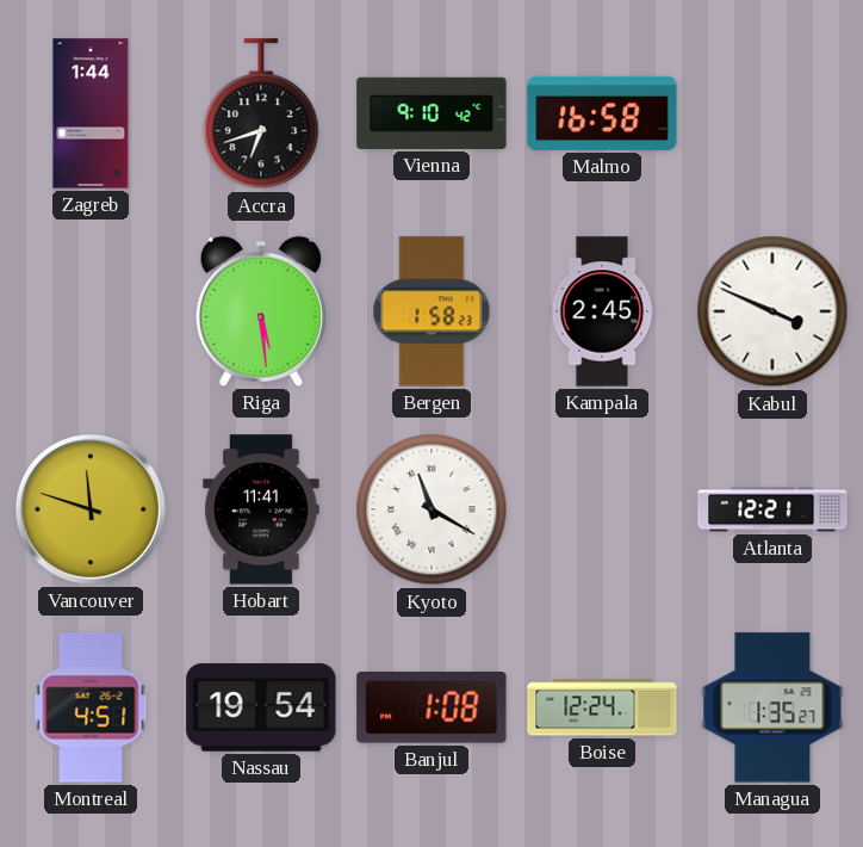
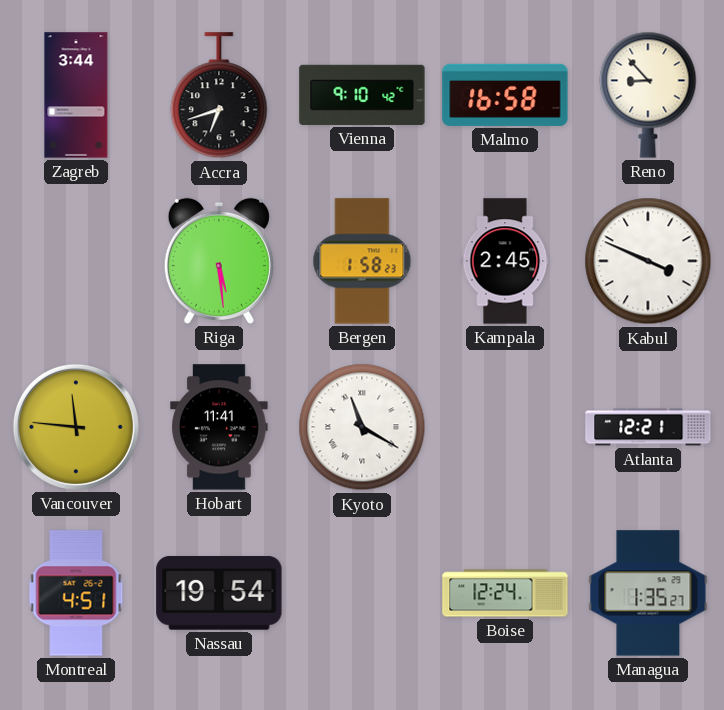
Zagreb: 1:44 -> 3:44 (76, 95)
Reno: none -> 8:53 (648, 95)
Vancouver: 11:48 -> 11:46 (76, 427)
Banjul: 1:08 -> none (431, 707)
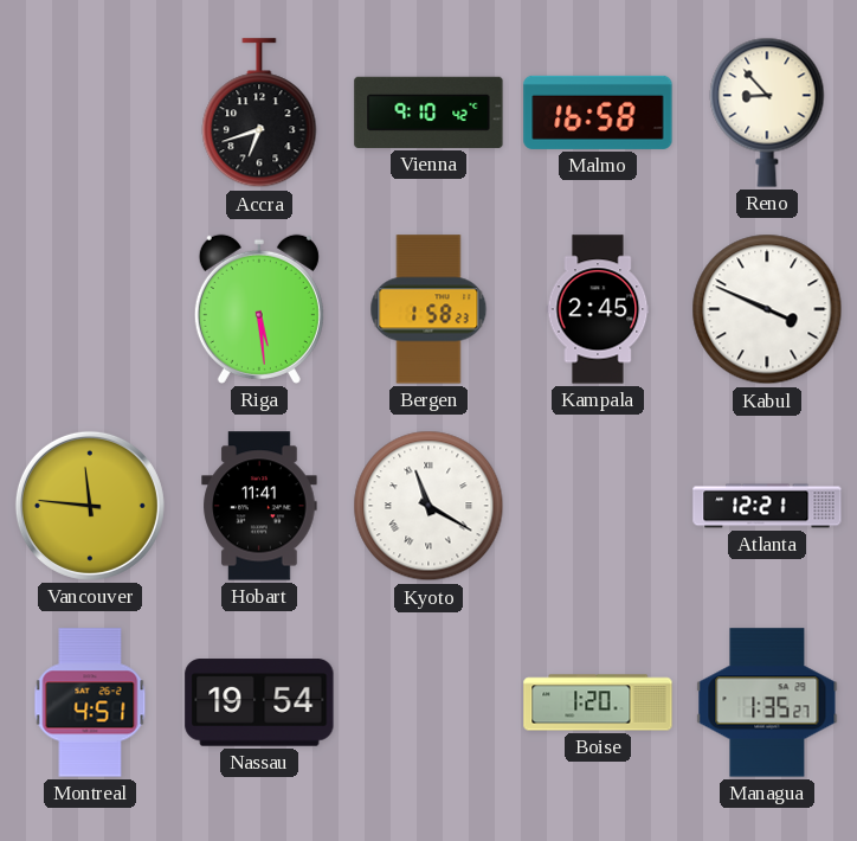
Zagreb: 3:44 -> none (76, 95)
Boise: 12:24 -> 1:20 (598, 702)
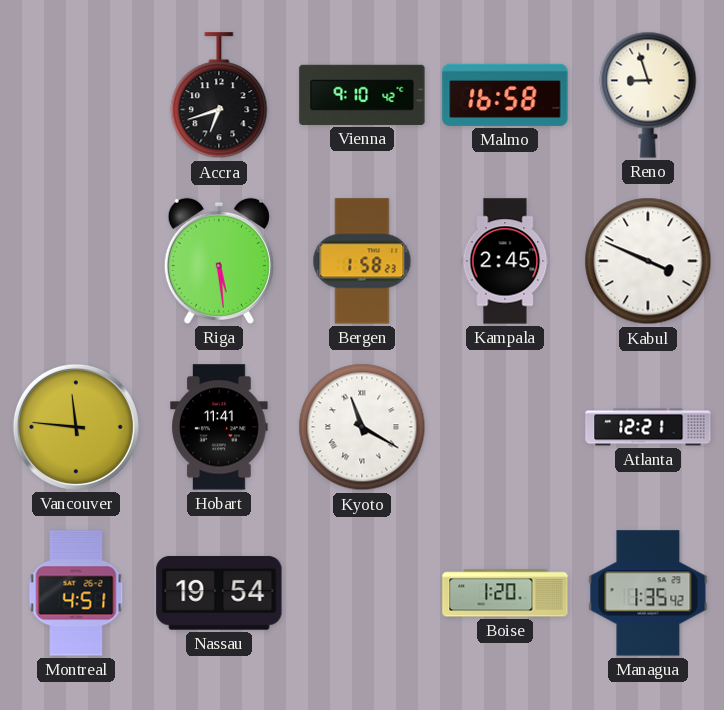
Reno: 8:53 -> 8:57 (648, 95)
Managua: 1:35:27 -> 1:35:42 (648, 593)
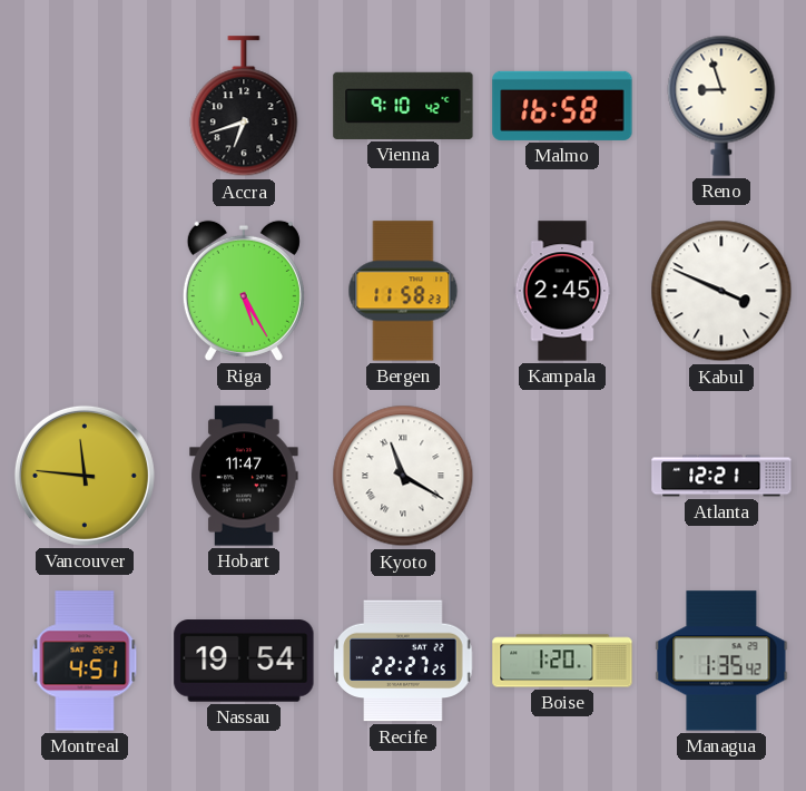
Riga: 5:29 -> 5:25 (244, 291)
Bergen: 1:58 -> 11:58 (403, 291)
Hobart: 11:41 -> 11:47 (244, 476)
Recife: none -> 22:27 (403, 661)
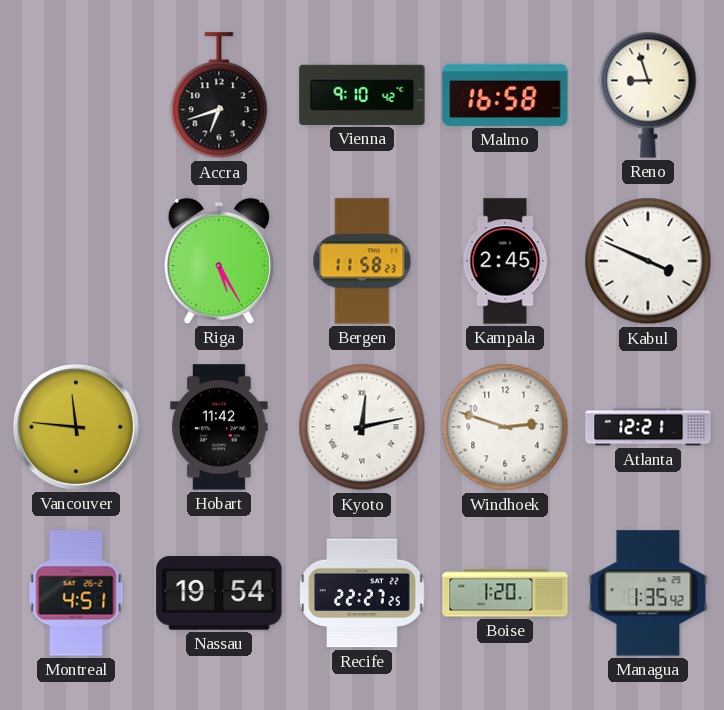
Hobart: 11:47 -> 11:42 (219, 427)
Kyoto: 11:20 -> 12:13 (362, 427)
Windhoek: none -> 2:48 (505, 427)
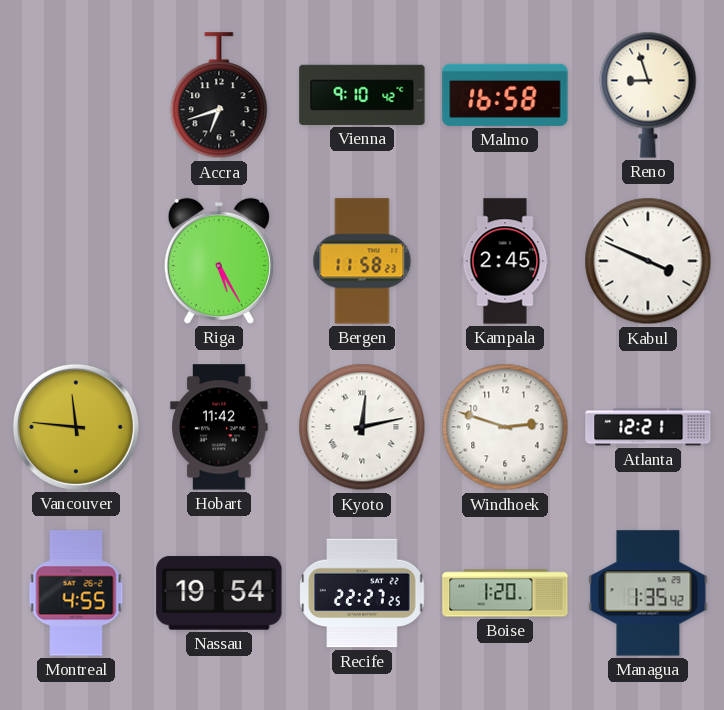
Montreal: 4:51 -> 4:55 (76, 593)
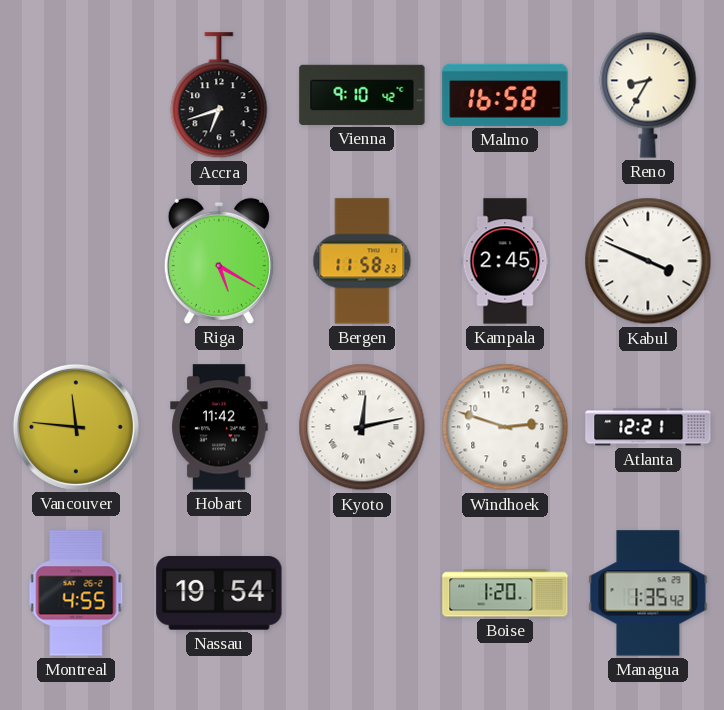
Reno: 8:57 -> 8:35 (648, 95)
Riga: 5:25 -> 5:20 (219, 261)
Recife: 22:27 -> none (362, 593)
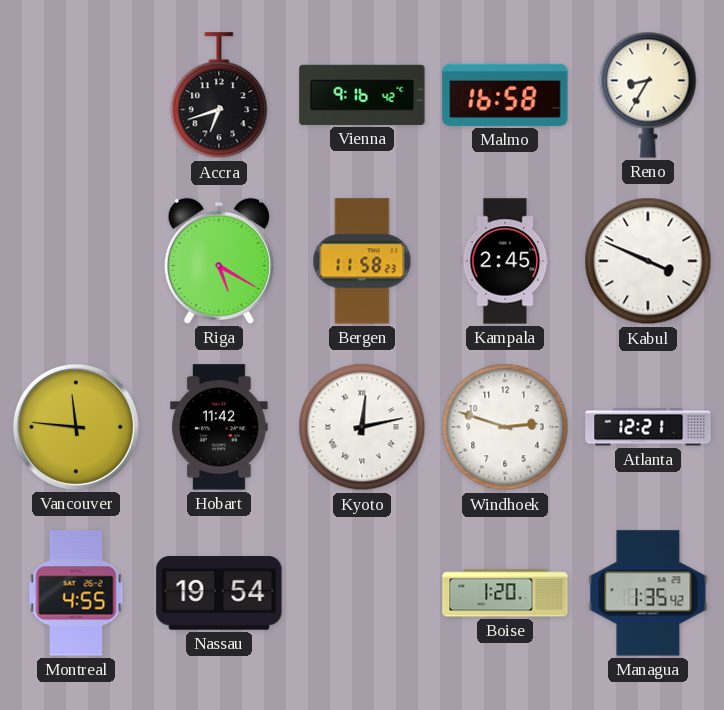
Vienna: 9:10 -> 9:16 (362, 95)
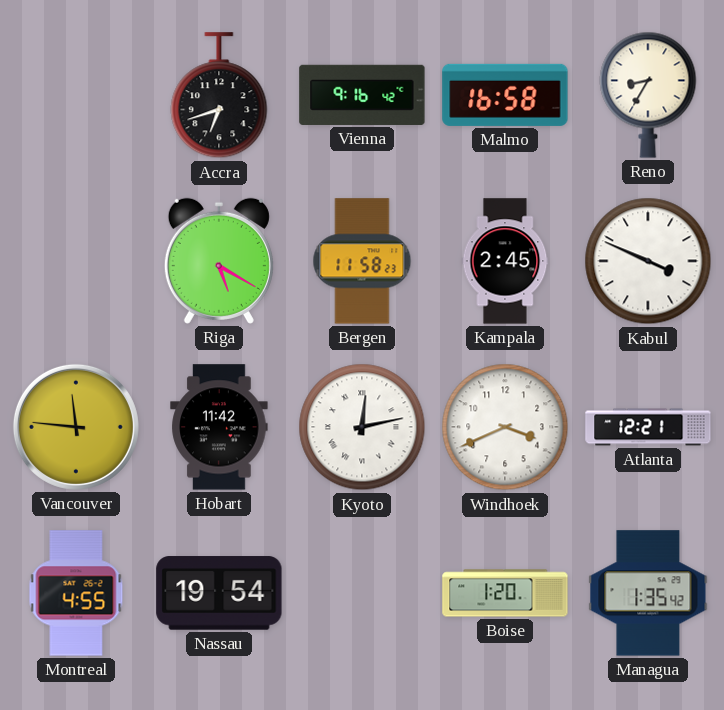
Windhoek: 2:48 -> 3:41 (505, 427)
